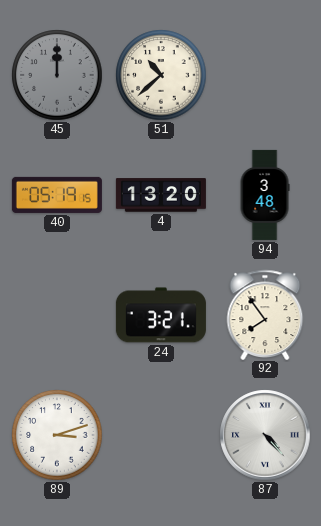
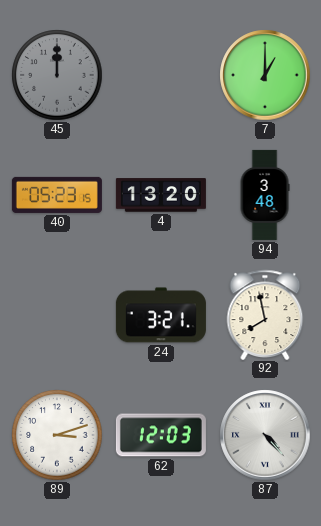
51: 10:38 -> none (161, 75)
7: none -> 1:00 (265, 75)
40: 05:19 -> 05:23 (57, 195)
92: 7:54 -> 7:58 (265, 314)
62: none -> 12:03 (161, 435)
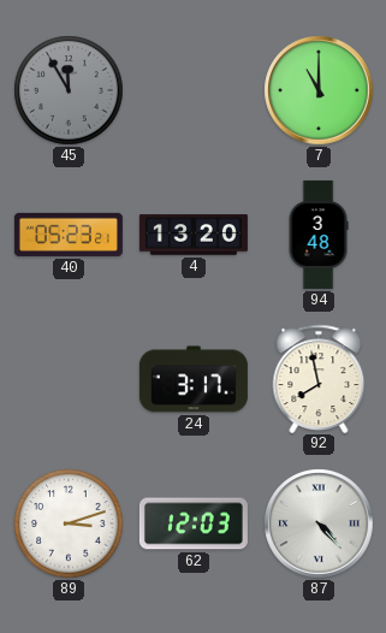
45: 12:00 -> 11:55 (69, 90)
7: 1:00 -> 11:00 (319, 90)
40: 05:23:15 -> 05:23:21 (69, 235)
24: 3:21 -> 3:17 (194, 379)
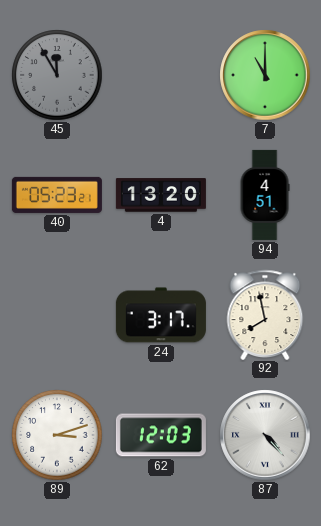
94: 3:48 -> 4:51 (265, 195)
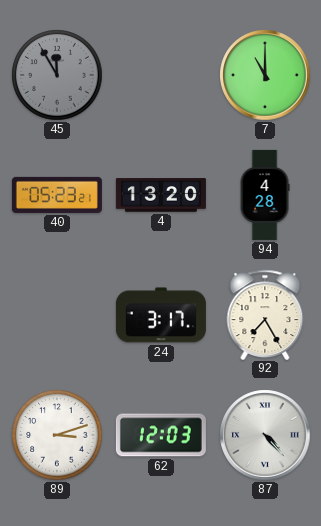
94: 4:51 -> 4:28 (265, 195)
92: 7:58 -> 7:25 (265, 314)
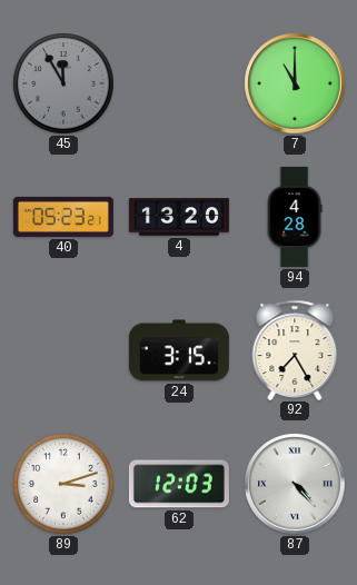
24: 3:17 -> 3:15 (179, 350)
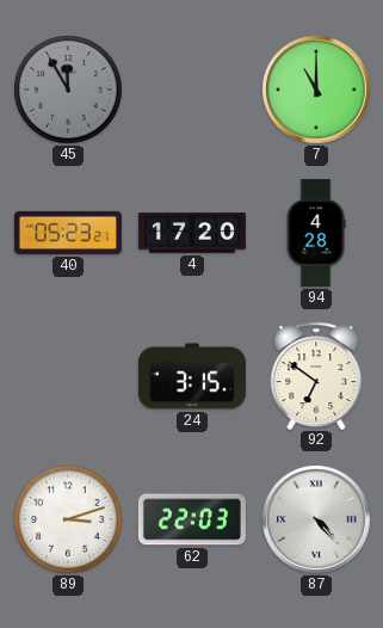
4: 13:20 -> 17:20 (192, 233)
92: 7:25 -> 6:51 (316, 375)
62: 12:03 -> 22:03 (192, 519)
